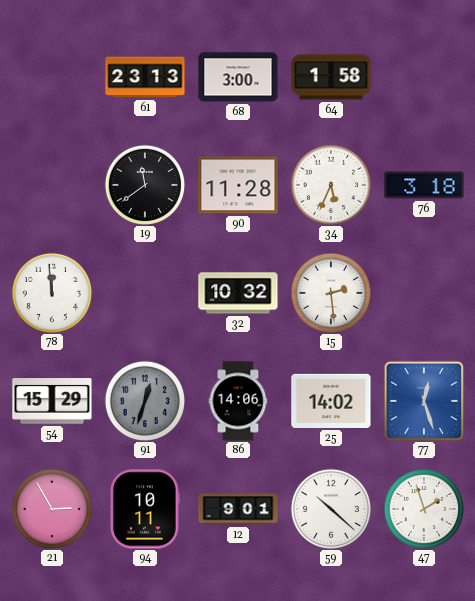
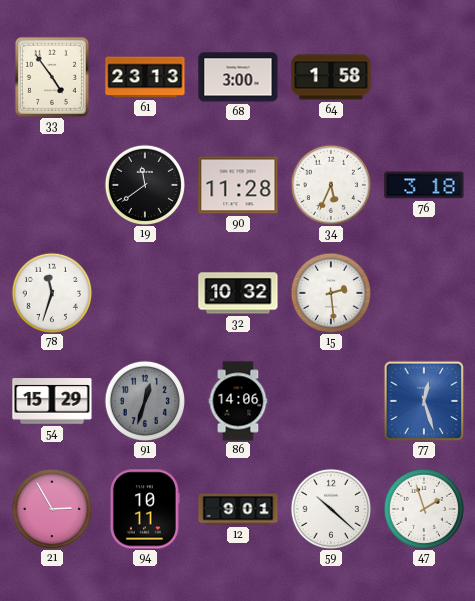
33: none -> 4:54 (52, 77)
78: 11:59 -> 11:33 (51, 292)
25: 14:02 -> none (331, 401)
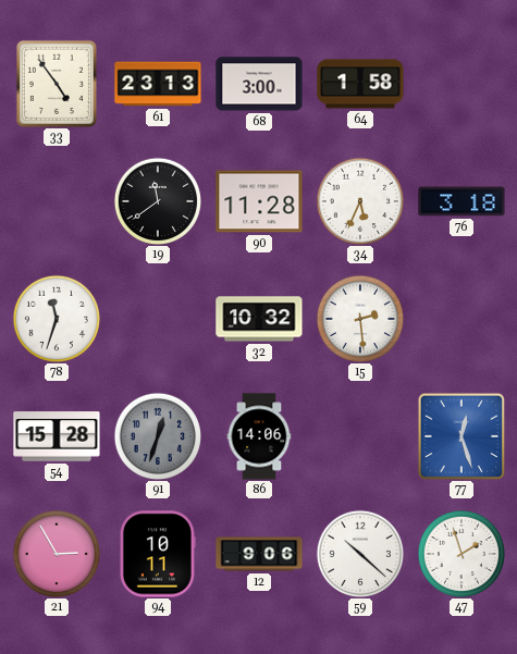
54: 15:29 -> 15:28 (57, 436)
12: 9:01 -> 9:06 (259, 554)
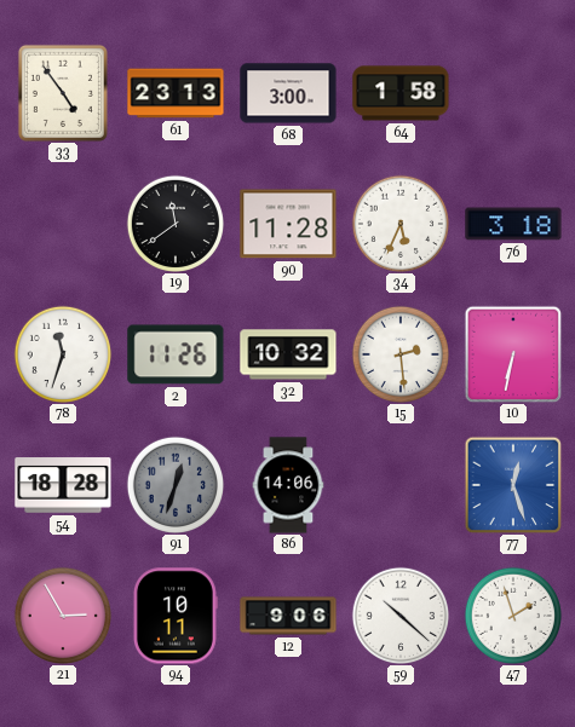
2: none -> 11:26 (176, 354)
10: none -> 6:32 (513, 354)
54: 15:28 -> 18:28 (63, 485)
